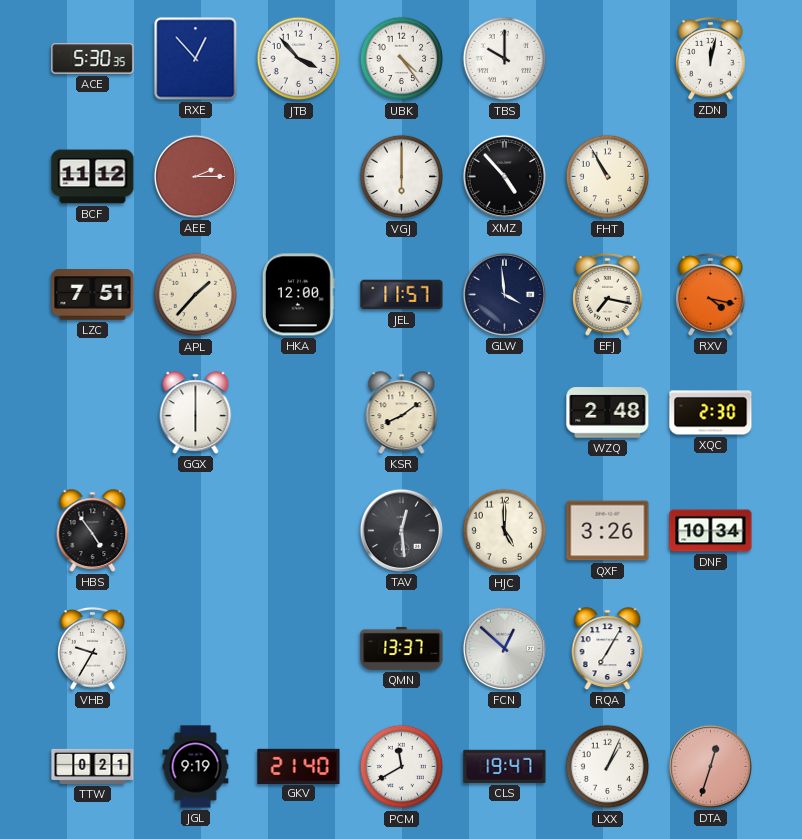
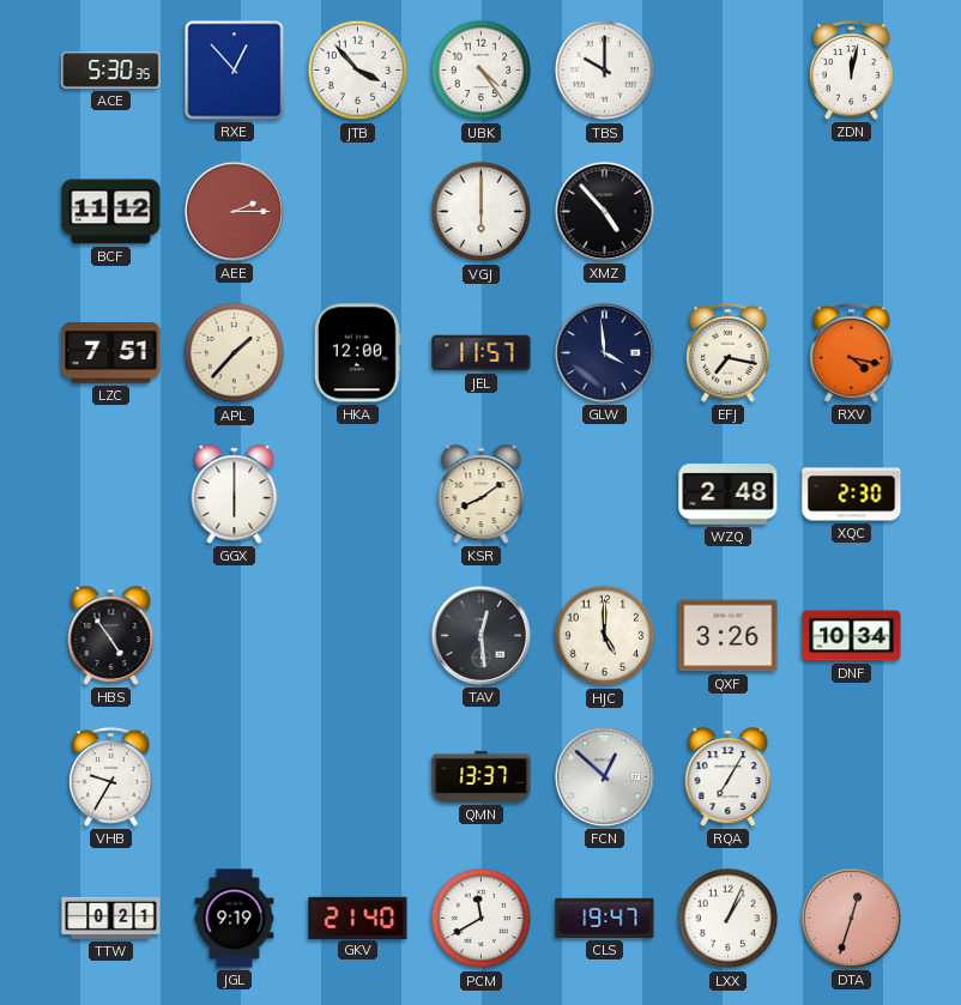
FHT: 10:55 -> none (608, 177)
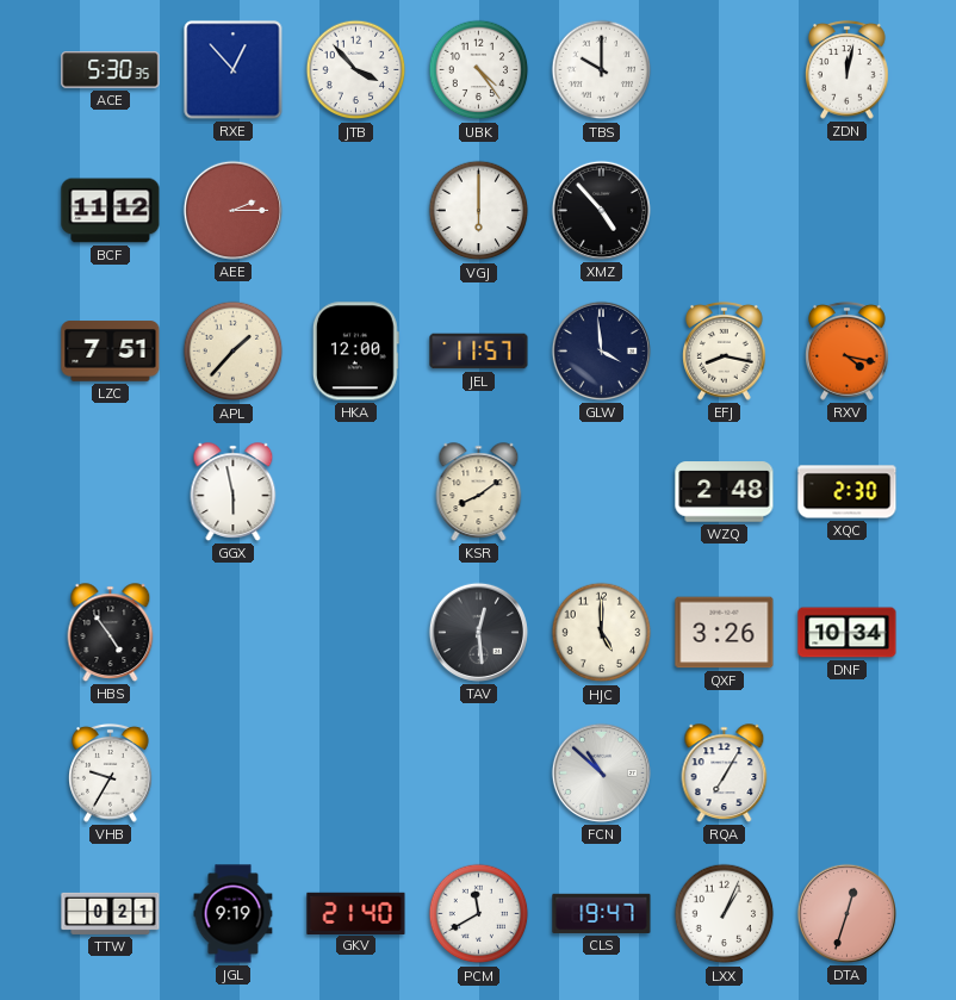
EFJ: 7:17 -> 8:17 (725, 352)
GGX: 6:00 -> 5:58 (234, 492)
QMN: 13:37 -> none (482, 776)
FCN: 12:52 -> 10:52 (601, 772)
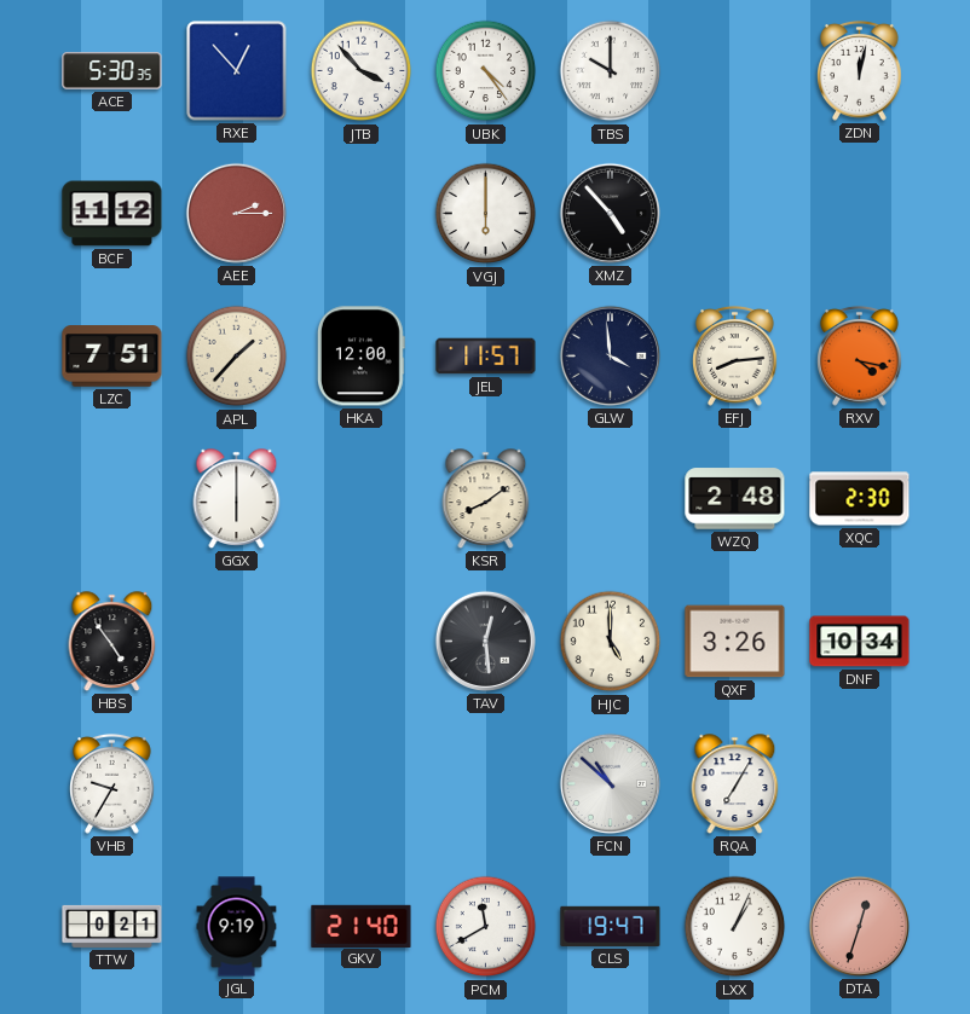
EFJ: 8:17 -> 8:14 (735, 357)
GGX: 5:58 -> 6:00 (237, 499)
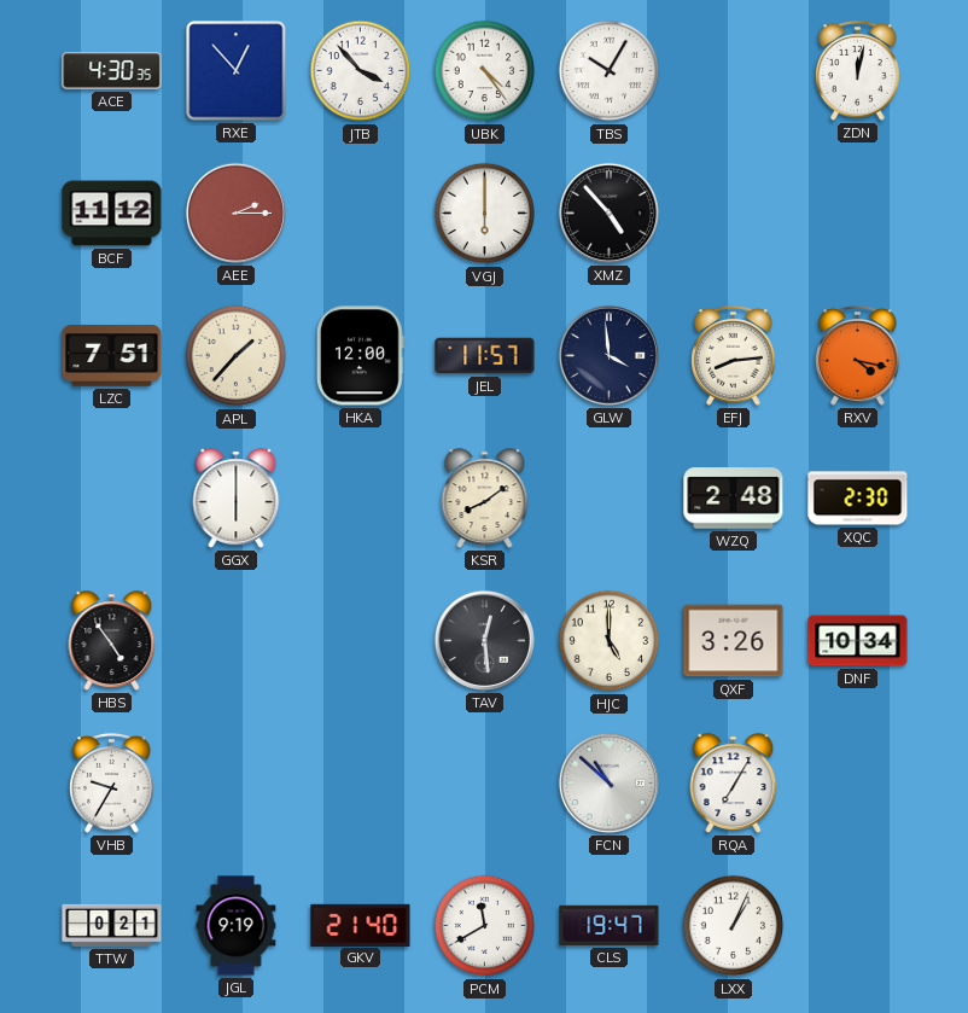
ACE: 5:30 -> 4:30 (112, 71)
TBS: 10:00 -> 10:05 (610, 71)
DTA: 12:33 -> none (859, 926)
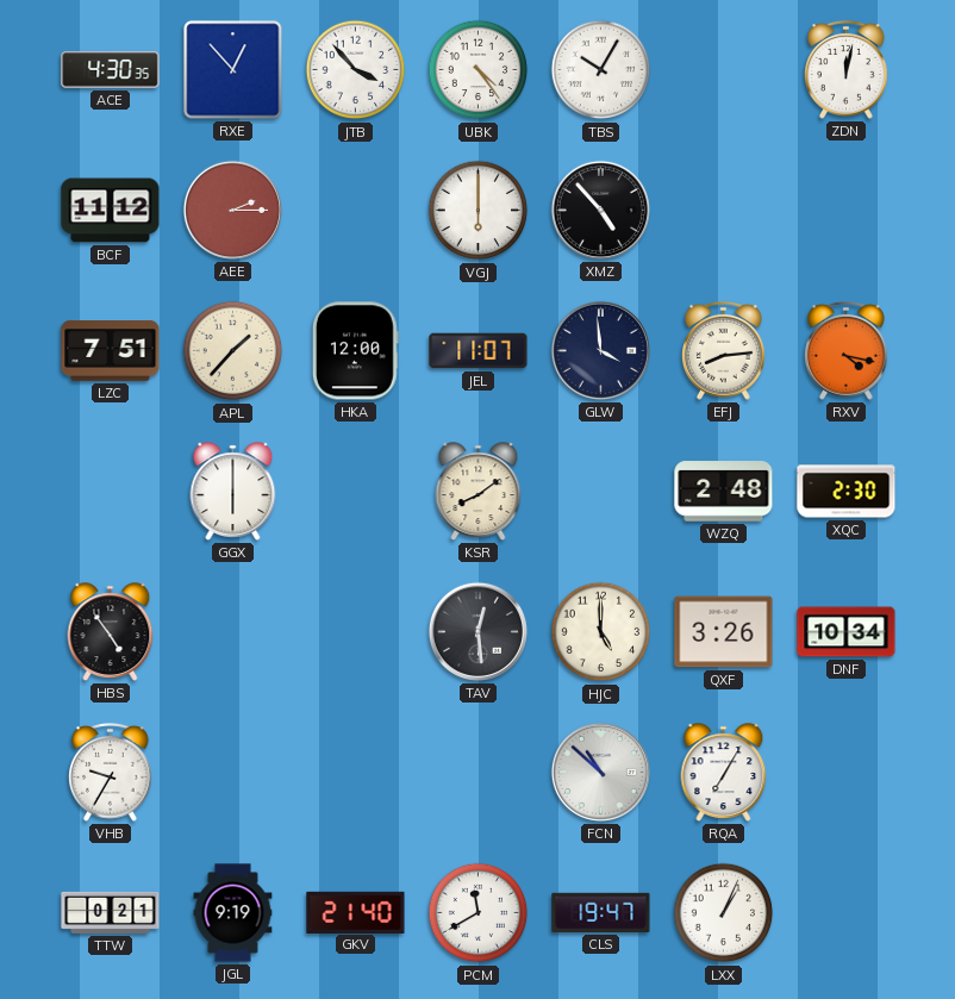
JEL: 11:57 -> 11:07 (479, 351)
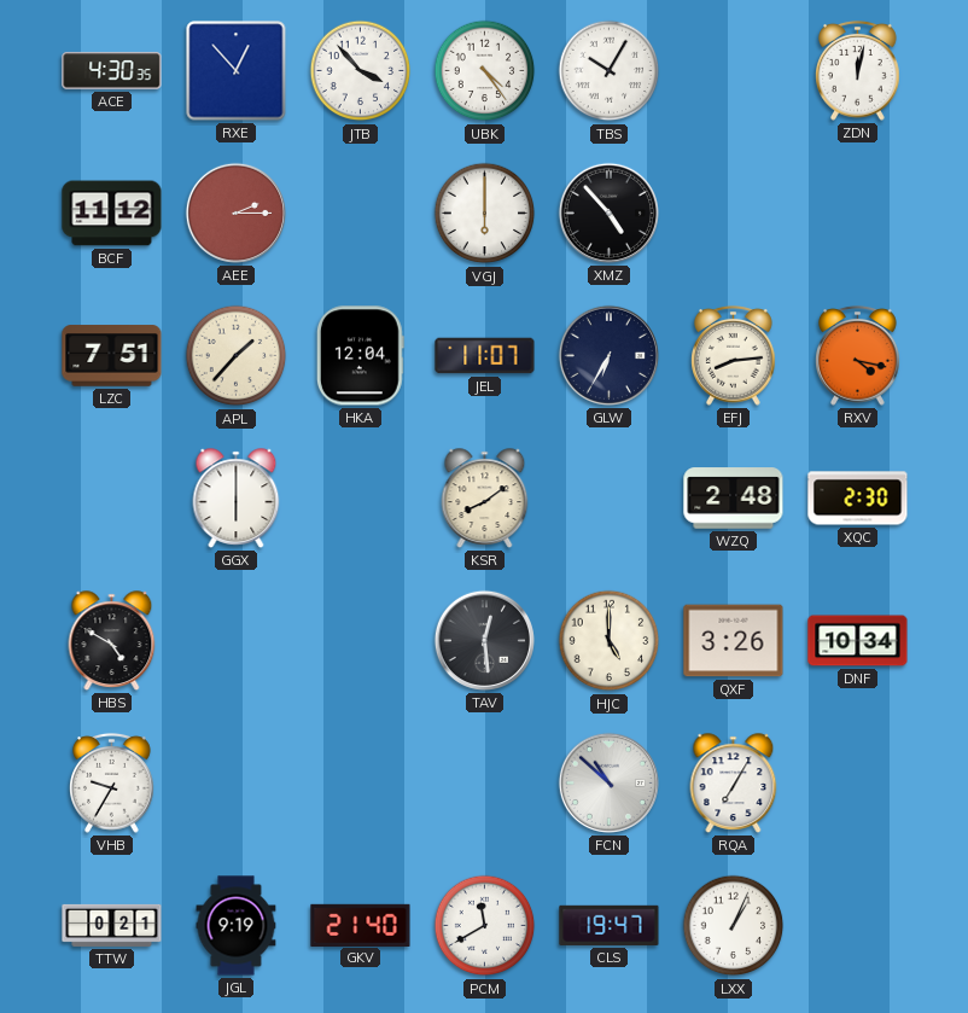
HKA: 12:00 -> 12:04 (360, 356)
GLW: 3:59 -> 6:35 (608, 355)
HBS: 4:54 -> 4:50 (112, 641)
